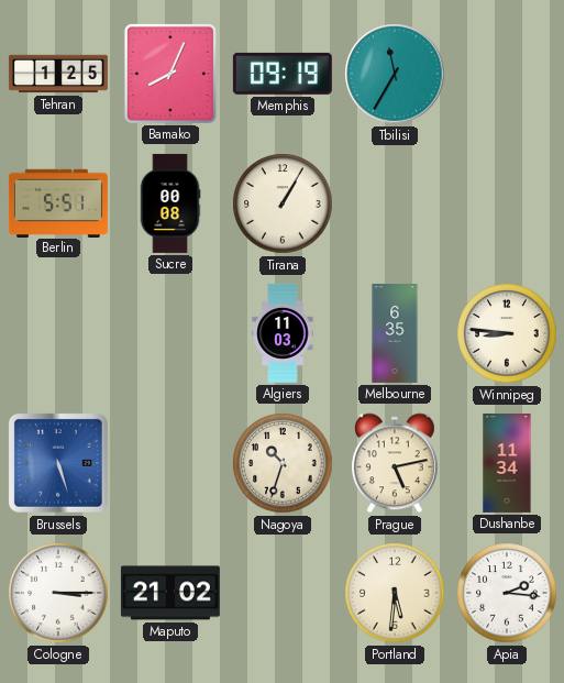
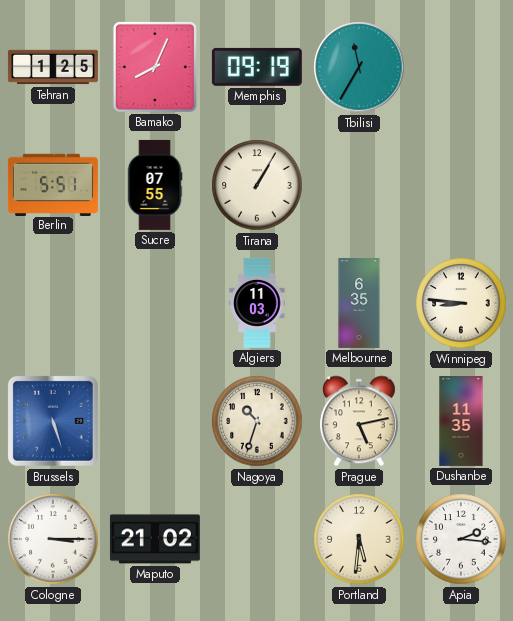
Sucre: 00:08 -> 07:55 (155, 185)
Dushanbe: 11:34 -> 11:35 (461, 421)
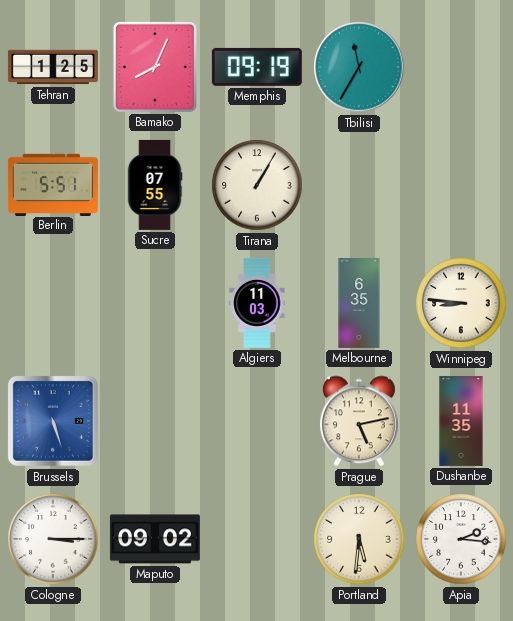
Nagoya: 10:33 -> none (257, 421)
Maputo: 21:02 -> 09:02 (155, 539)
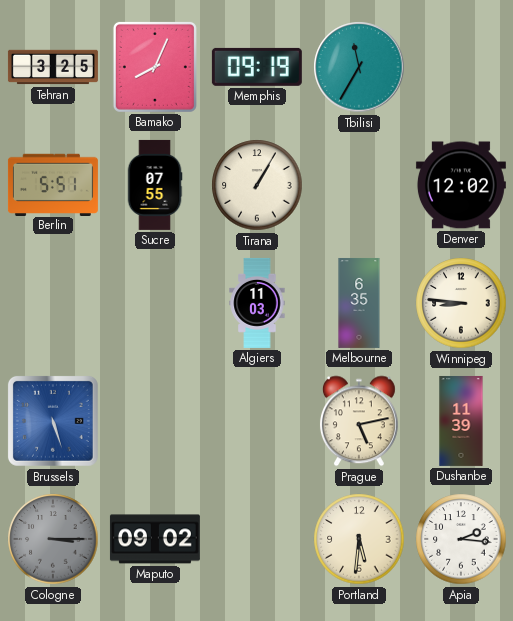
Tehran: 1:25 -> 3:25 (53, 67)
Denver: none -> 12:02 (461, 185)
Dushanbe: 11:35 -> 11:39 (461, 421)
Cologne dial: white -> grey (53, 539)
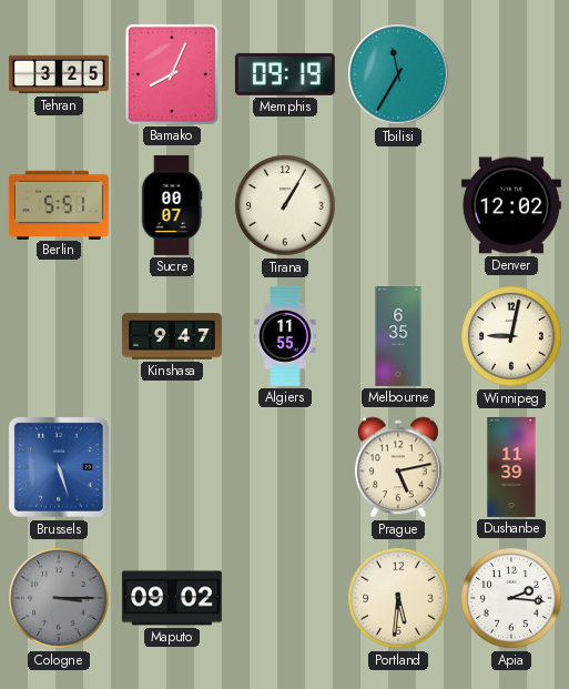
Sucre: 07:55 -> 00:07 (172, 205)
Kinshasa: none -> 9:47 (172, 336)
Algiers: 11:03 -> 11:55 (285, 336)
Winnipeg: 8:46 -> 9:02 (511, 336)
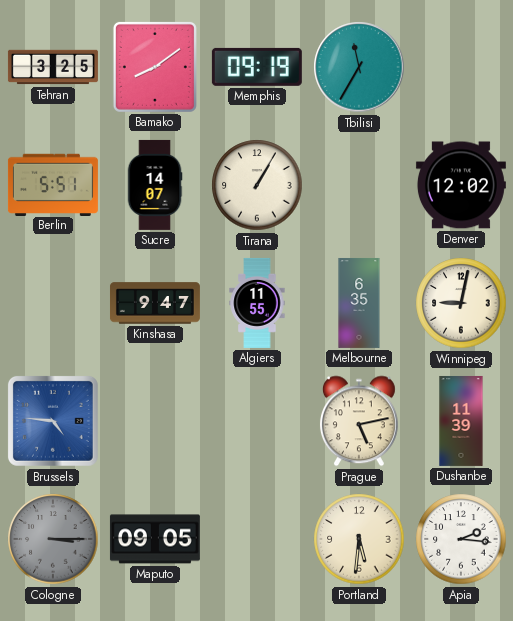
Bamako: 8:04 -> 8:09 (155, 67)
Sucre: 00:07 -> 14:07 (155, 185)
Brussels: 5:27 -> 4:46 (53, 421)
Maputo: 09:02 -> 09:05 (155, 539)
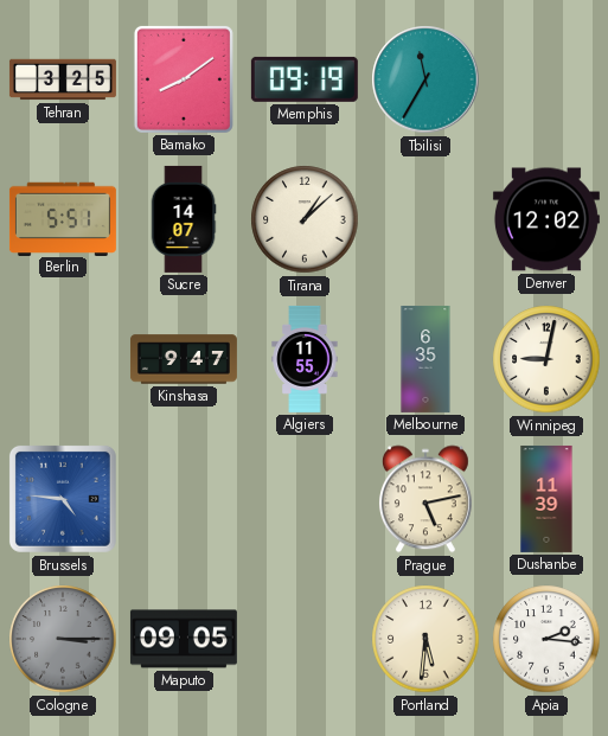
Tirana: 1:05 -> 1:08 (305, 219)
